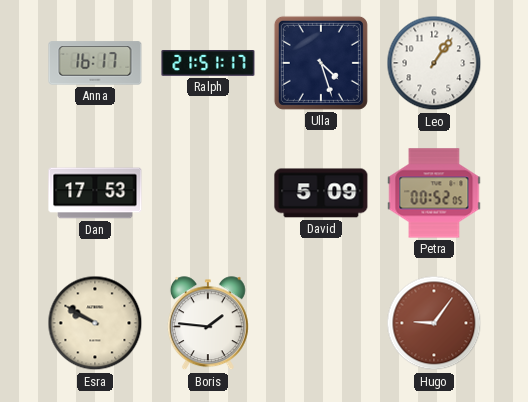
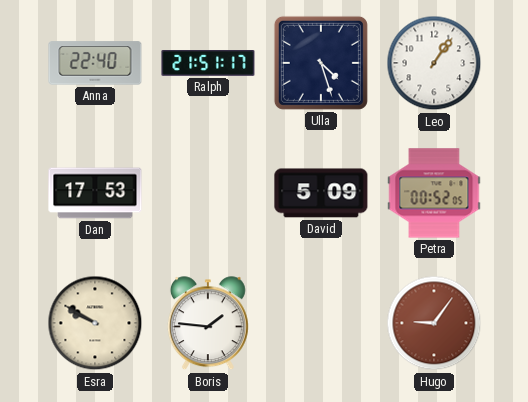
Anna: 16:17 -> 22:40 (95, 63)
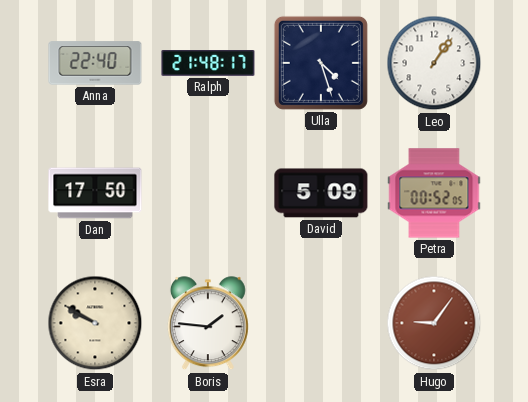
Ralph: 21:51 -> 21:48 (208, 64)
Dan: 17:53 -> 17:50 (95, 193)
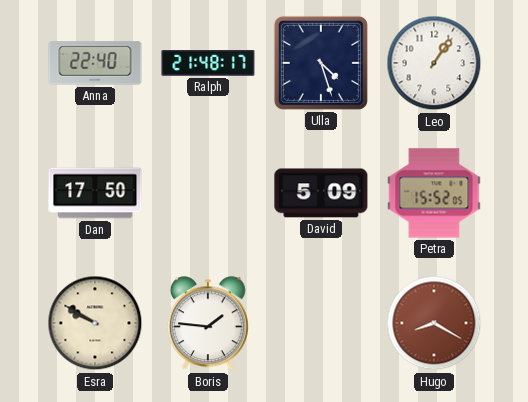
Petra: 00:52 -> 15:52 (434, 193)
Hugo: 9:06 -> 8:20 (434, 323)
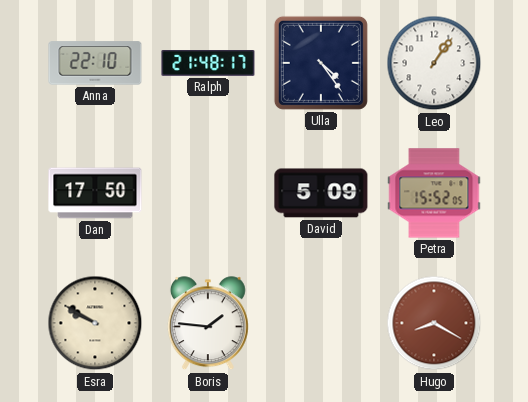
Anna: 22:40 -> 22:10 (95, 63)
Ulla: 4:27 -> 4:24 (321, 63)
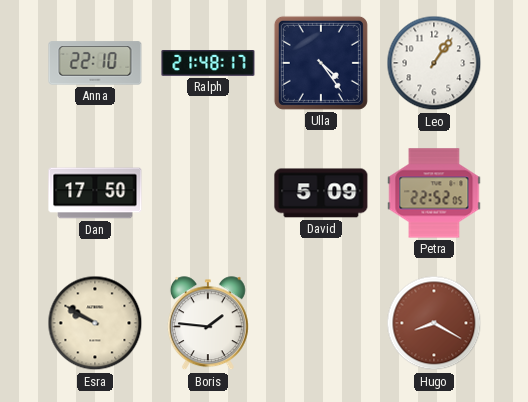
Petra: 15:52 -> 22:52 (434, 193)
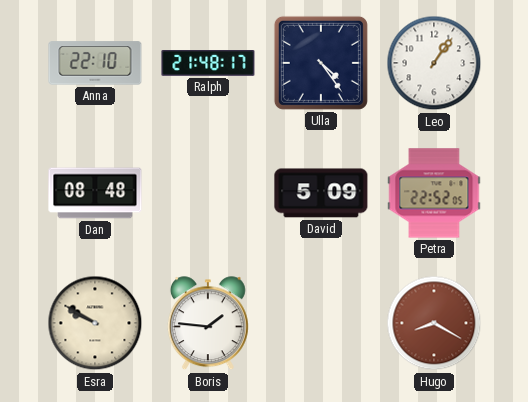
Dan: 17:50 -> 08:48 (95, 193)
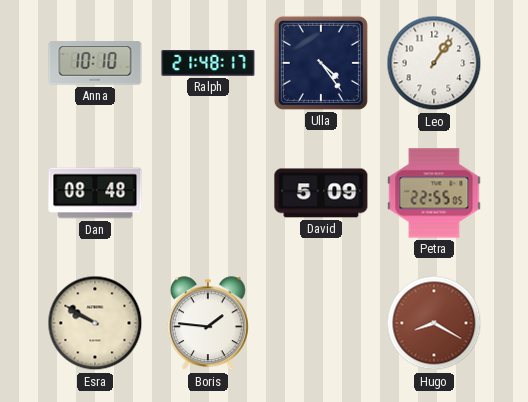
Anna: 22:10 -> 10:10 (95, 63)
Petra: 22:52 -> 22:55 (434, 193)
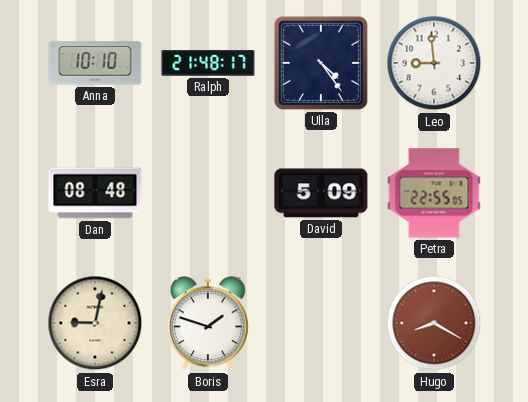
Leo: 1:06 -> 8:59 (434, 63)
Esra: 9:50 -> 9:02 (95, 323)
Boris: 1:46 -> 1:48 (208, 324)
